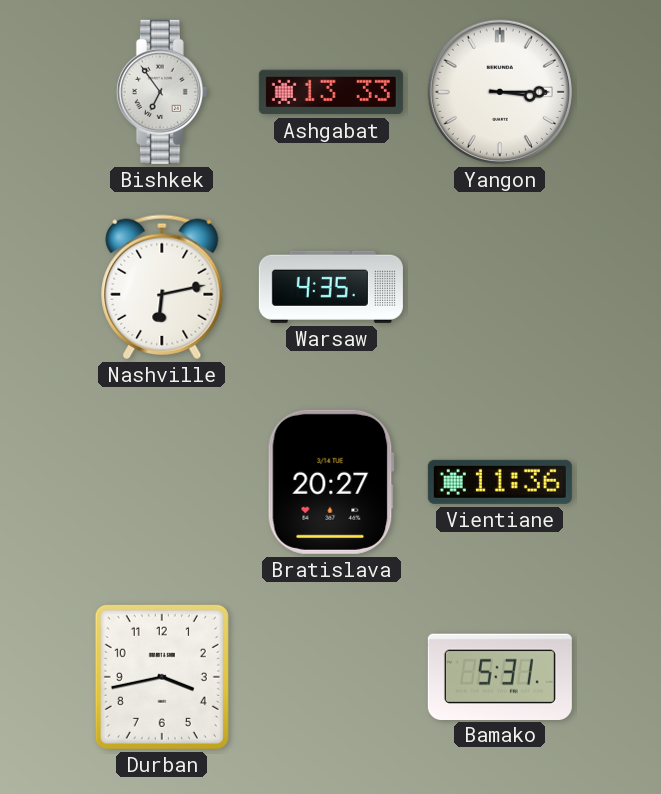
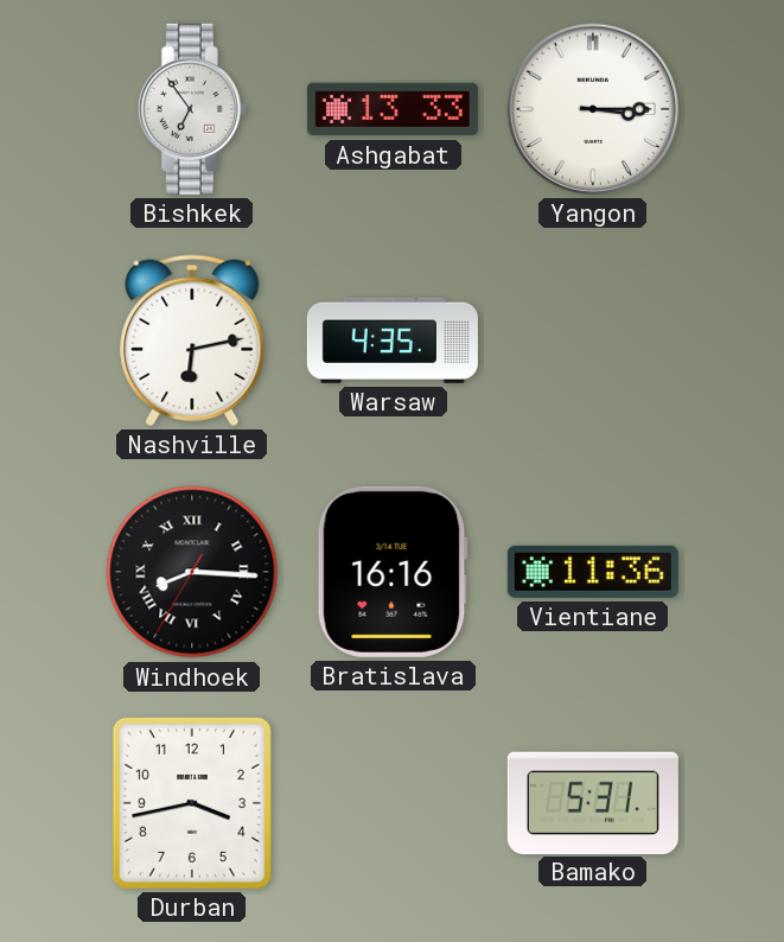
Windhoek: none -> 8:15 (192, 572)
Bratislava: 20:27 -> 16:16 (393, 572)
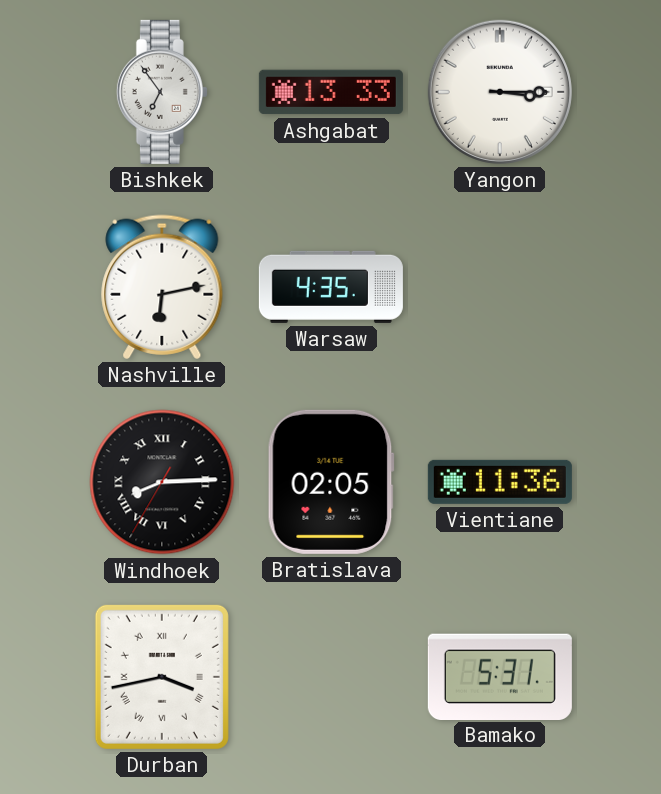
Windhoek: 8:15 -> 8:14 (162, 482)
Bratislava: 16:16 -> 02:05 (331, 482)
Durban numerals: Arabic -> Roman (162, 677)
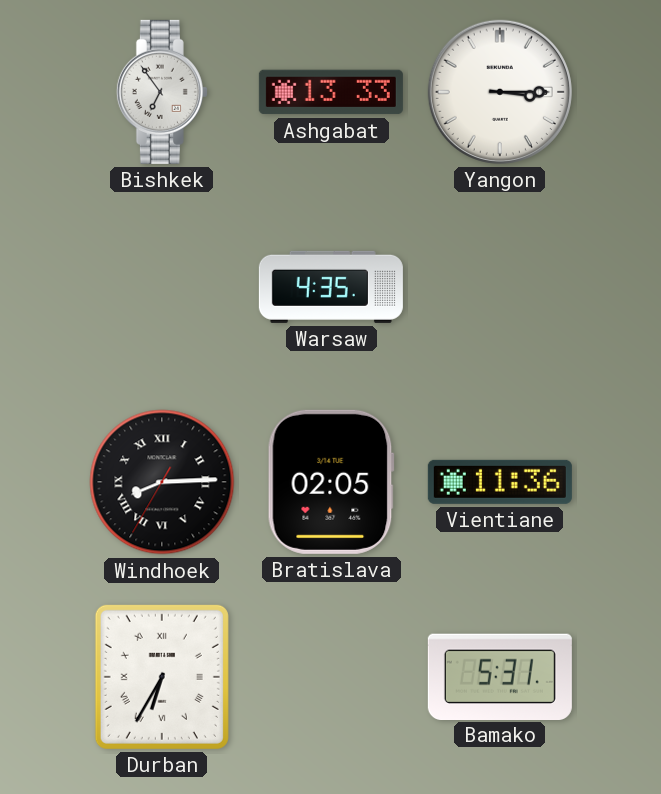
Nashville: 6:13 -> none (162, 287)
Durban: 3:43 -> 6:35 (162, 677)
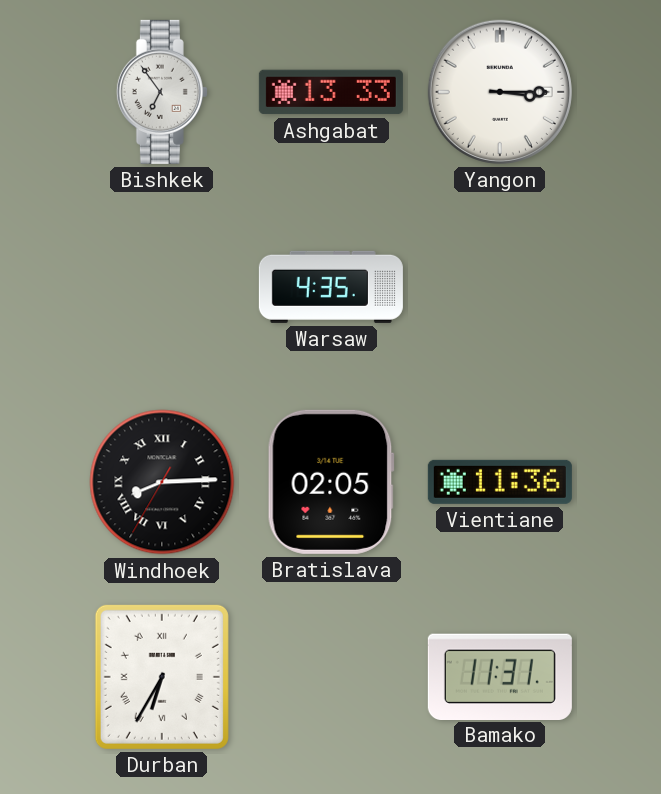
Bamako: 5:31 -> 11:31 (500, 676)
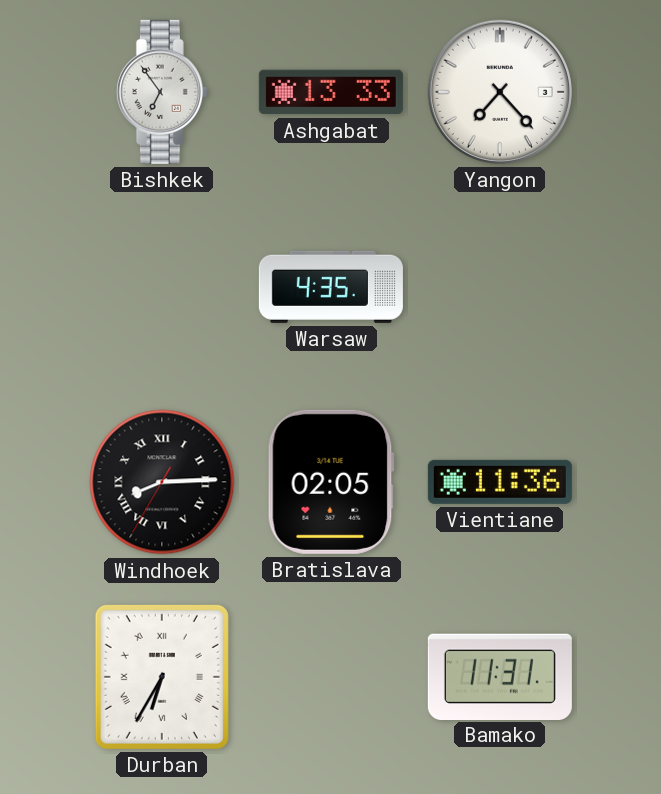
Yangon: 3:15 -> 7:23 (500, 92)
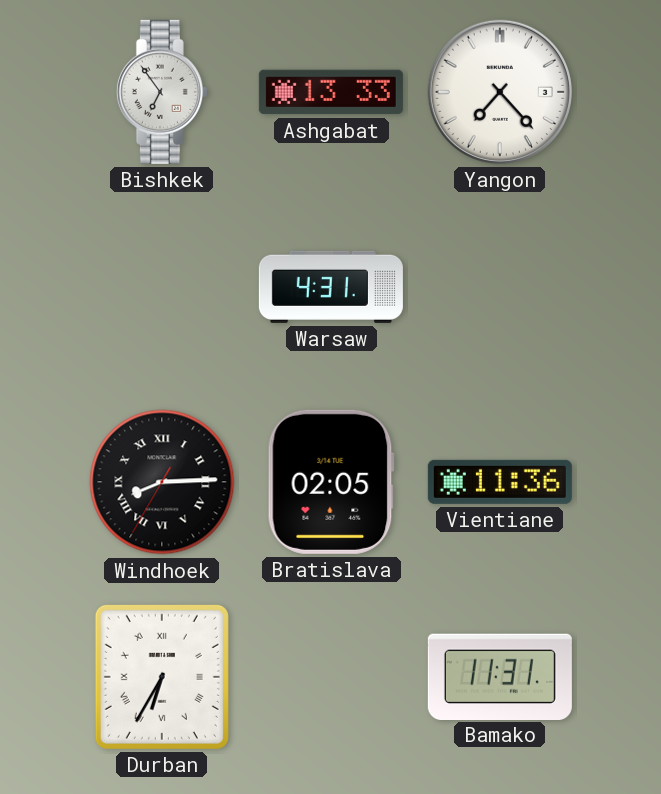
Warsaw: 4:35 -> 4:31 (331, 287)
